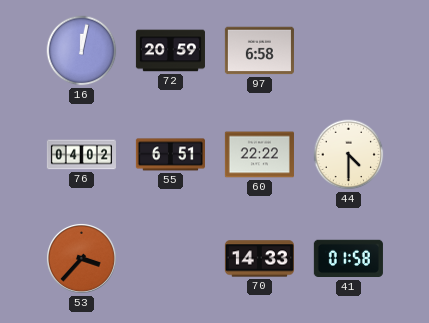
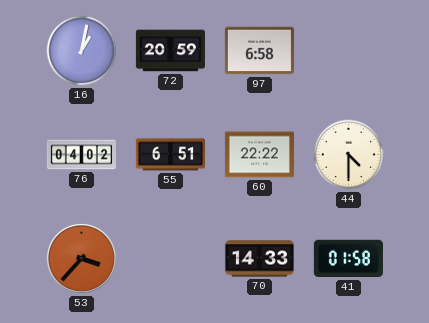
16: 12:02 -> 1:02 (82, 51)
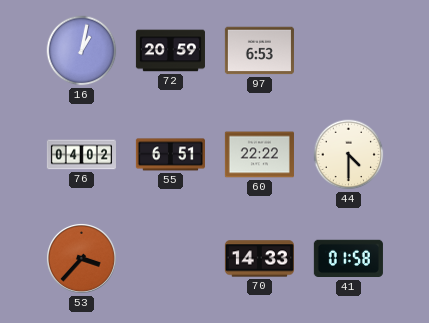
97: 6:58 -> 6:53 (259, 51)
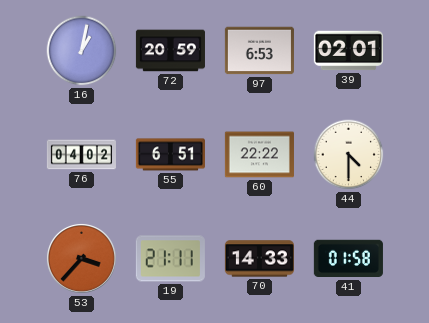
39: none -> 02:01 (348, 51)
19: none -> 21:11 (170, 259)
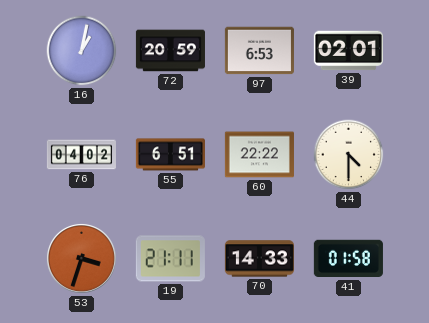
53: 3:37 -> 3:33 (81, 258)
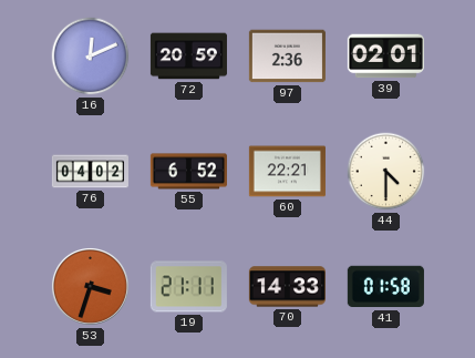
16: 1:02 -> 12:11 (91, 57)
97: 6:53 -> 2:36 (287, 57)
55: 6:51 -> 6:52 (188, 172)
60: 22:22 -> 22:21 (287, 172)
